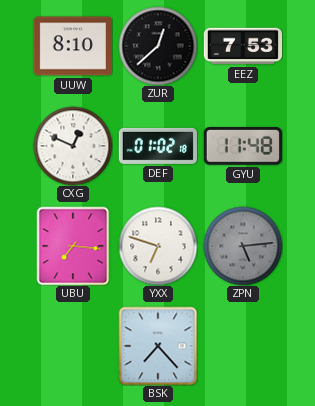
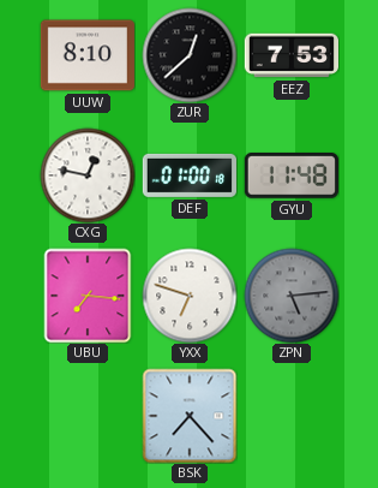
CXG: 12:49 -> 12:47 (88, 175)
DEF: 01:02 -> 01:00 (190, 175)
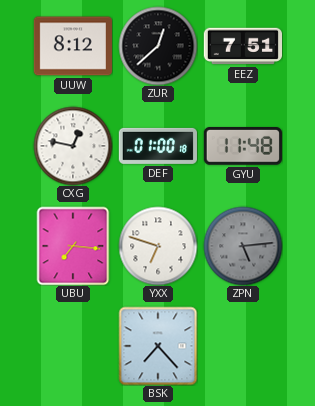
UUW: 8:10 -> 8:12 (72, 46)
EEZ: 7:53 -> 7:51 (242, 46)
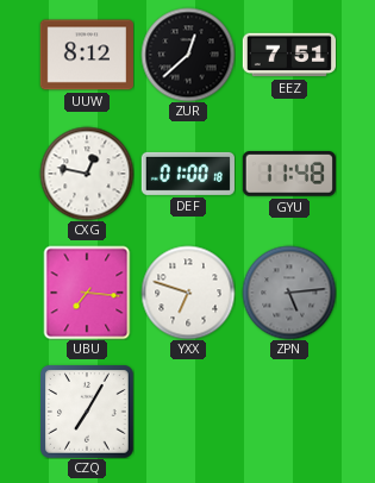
CZQ: none -> 7:05 (87, 412)
BSK: 7:23 -> none (158, 346)
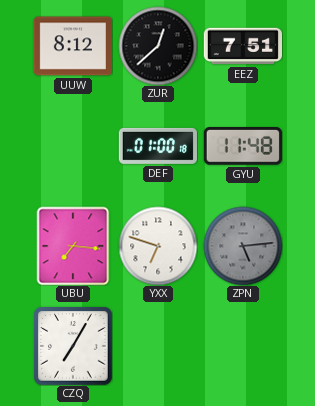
CXG: 12:47 -> none (87, 174)
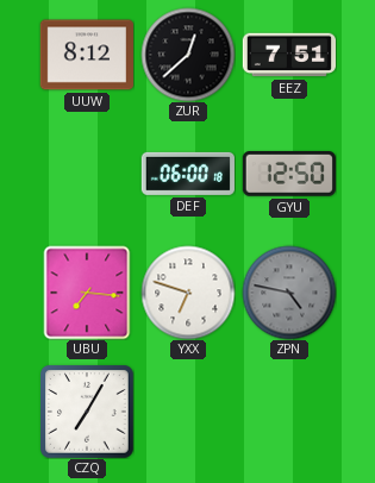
DEF: 01:00 -> 06:00 (188, 174)
GYU: 11:48 -> 12:50 (289, 175)
ZPN: 5:14 -> 4:47 (289, 293)
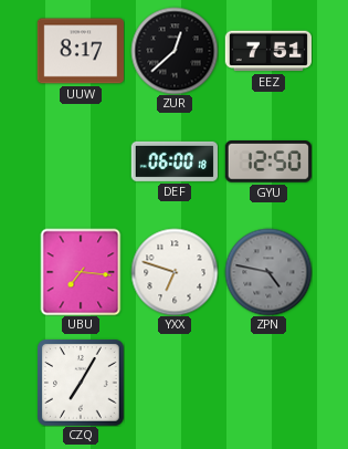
UUW: 8:12 -> 8:17 (80, 51)
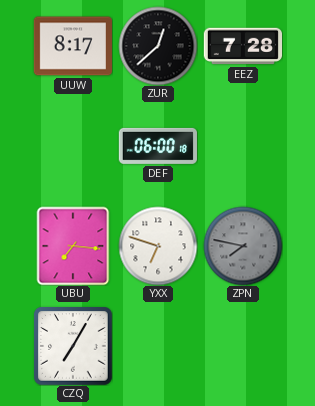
EEZ: 7:51 -> 7:28 (242, 46)
GYU: 12:50 -> none (268, 163)
ZPN: 4:47 -> 7:47 (243, 246)
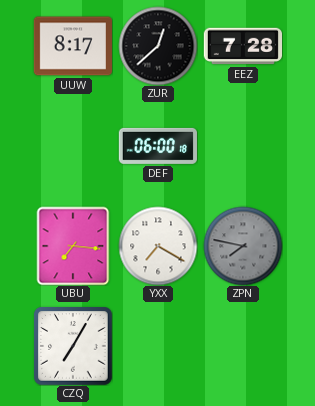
YXX: 6:48 -> 7:20 (158, 246)
